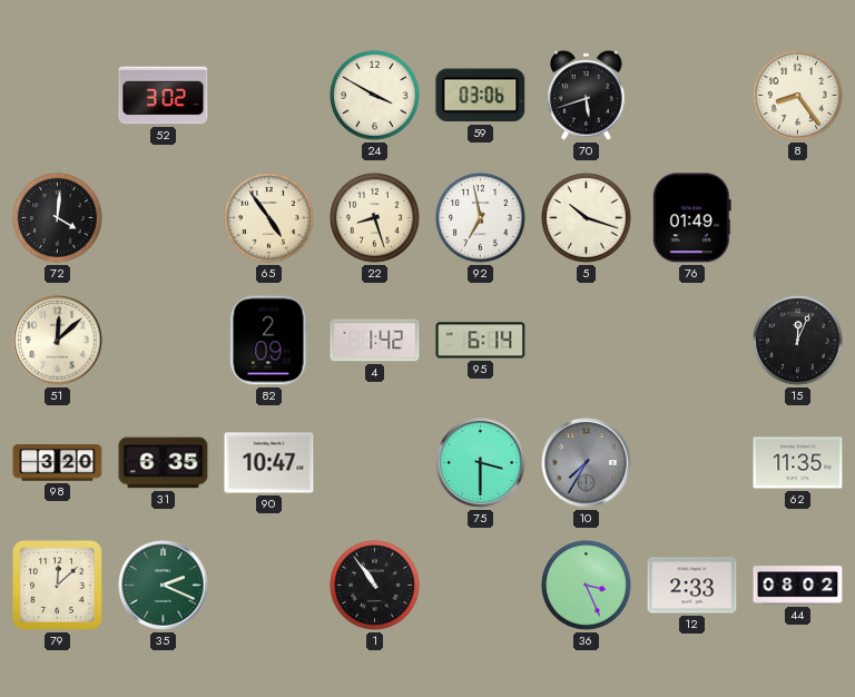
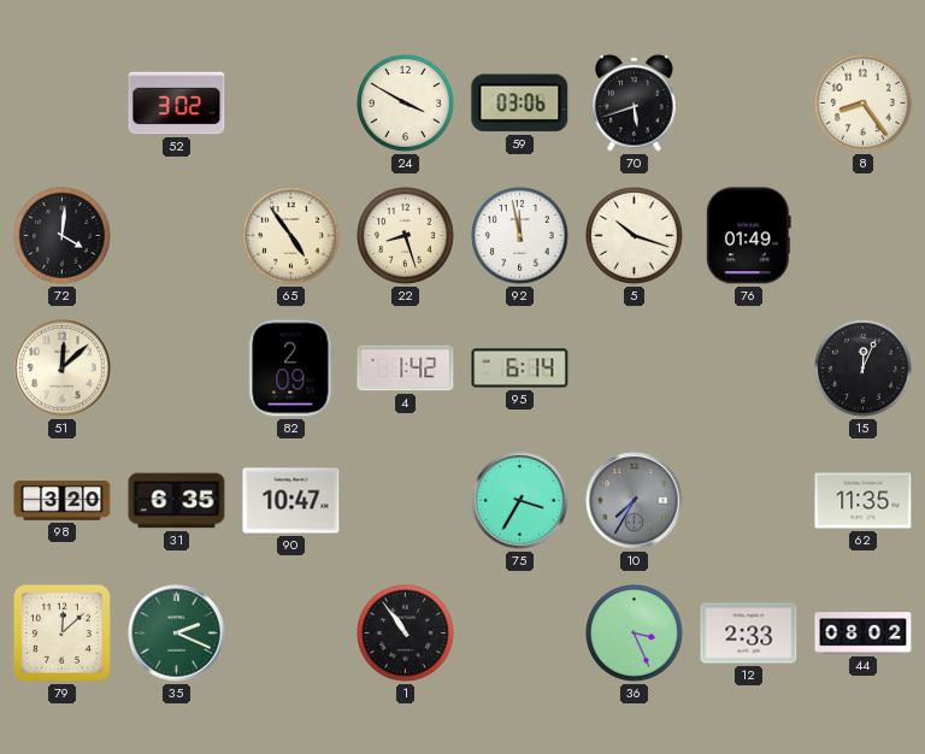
92: 6:58 -> 11:58 (520, 236)
75: 3:30 -> 3:35 (520, 501)
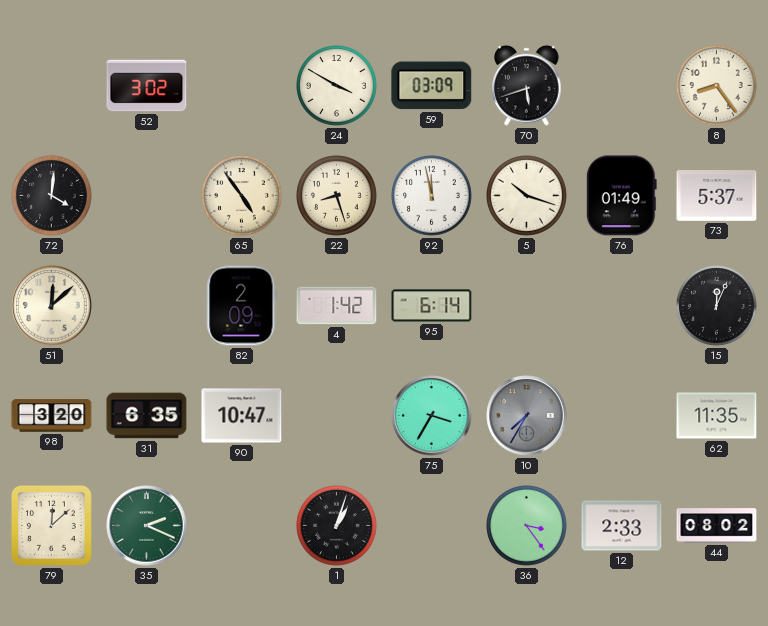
59: 03:06 -> 03:09 (432, 86)
73: none -> 5:37 (717, 196)
1: 10:54 -> 1:03 (337, 526)
36: 3:26 -> 3:24 (527, 526)
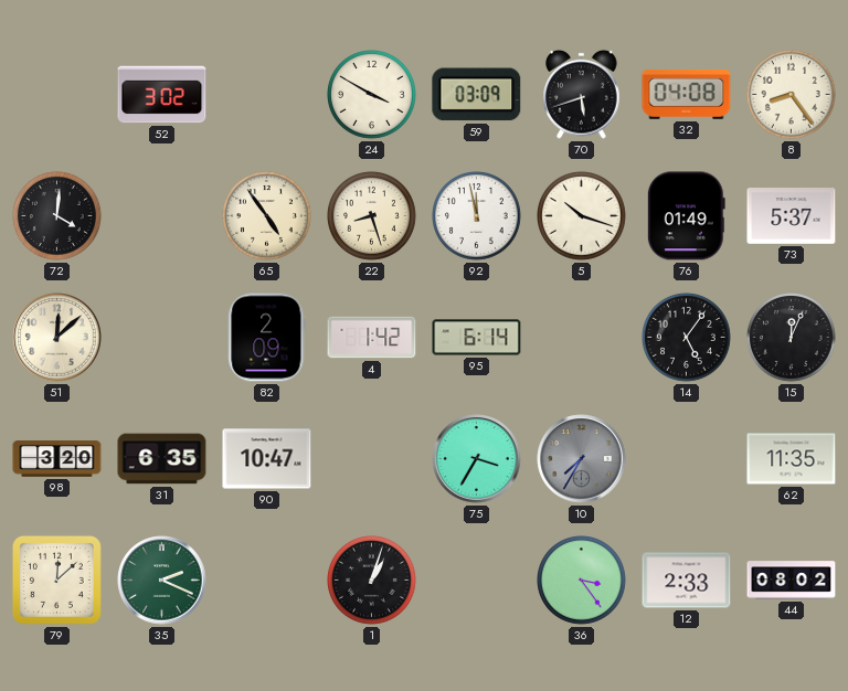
32: none -> 04:08 (687, 95)
14: none -> 5:06 (687, 338)
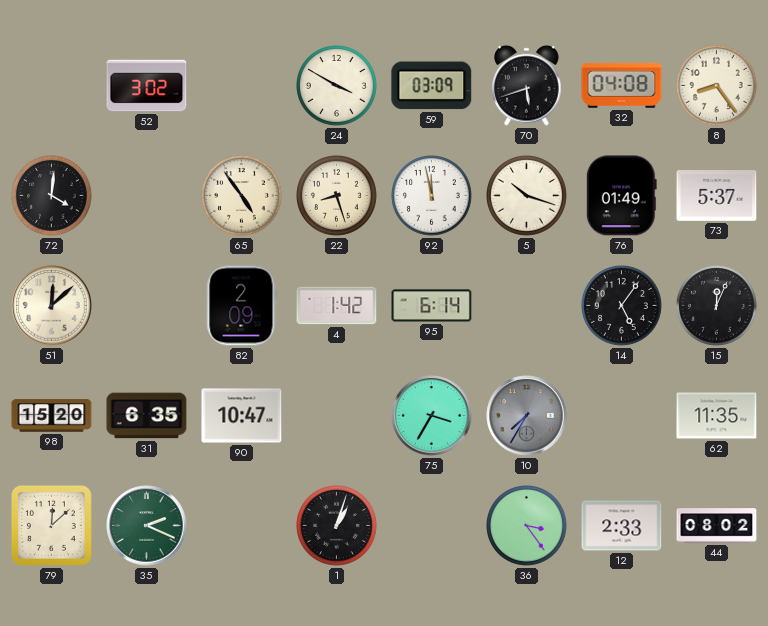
98: 3:20 -> 15:20 (52, 416)
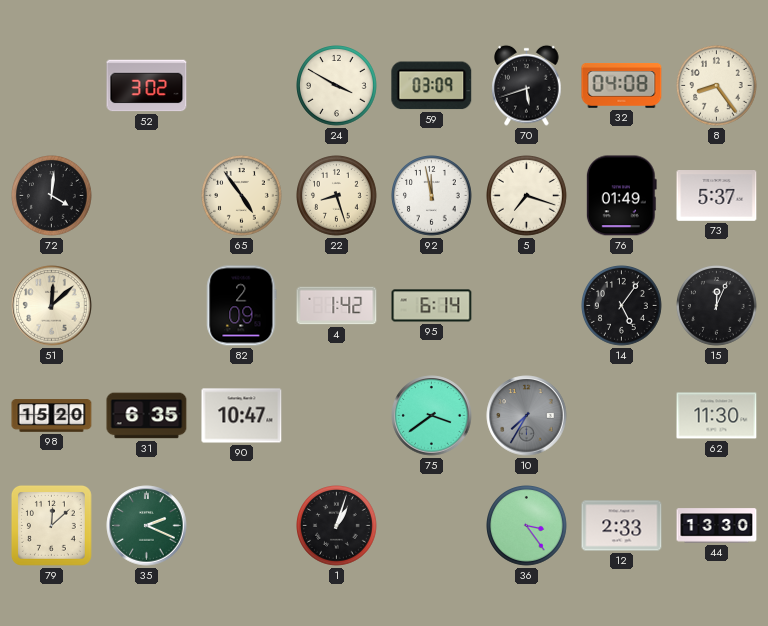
5: 10:18 -> 7:18 (527, 196)
75: 3:35 -> 3:39 (432, 416)
62: 11:35 -> 11:30 (717, 416)
44: 08:02 -> 13:30 (717, 526)
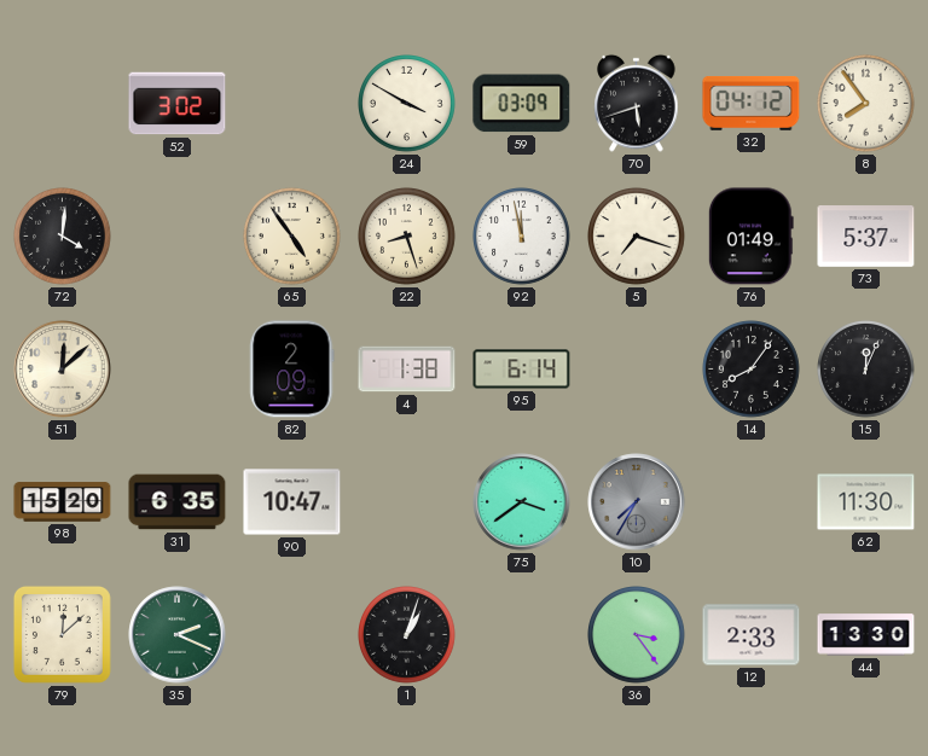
32: 04:08 -> 04:12 (752, 104)
8: 8:24 -> 7:54 (866, 104)
4: 1:42 -> 1:38 (407, 370)
14: 5:06 -> 8:06 (752, 370)
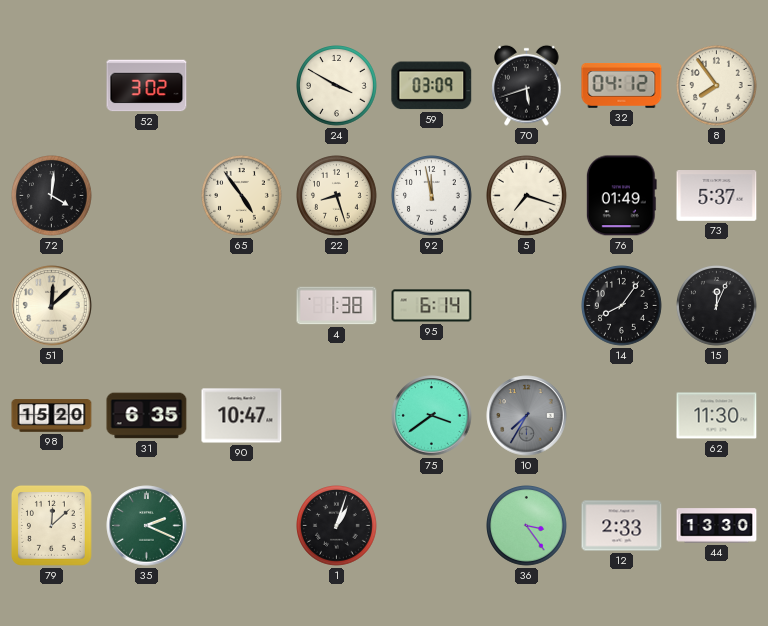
82: 2:09 -> none (292, 370)
